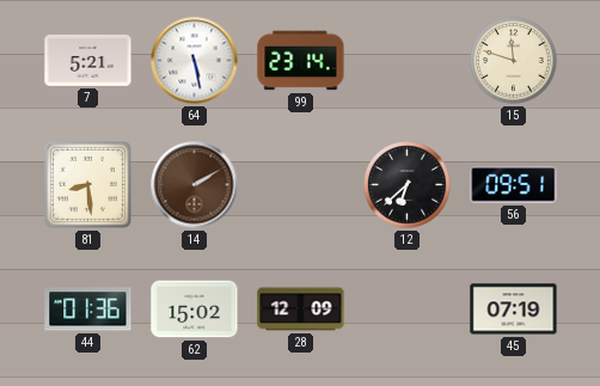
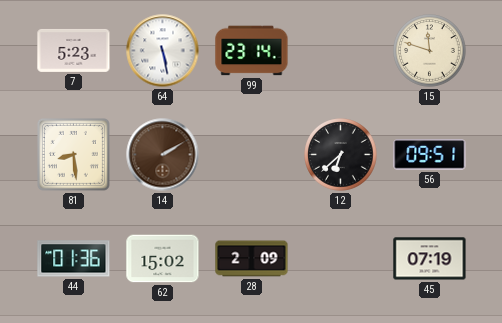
7: 5:21 -> 5:23 (74, 50)
28: 12:09 -> 2:09 (252, 259)
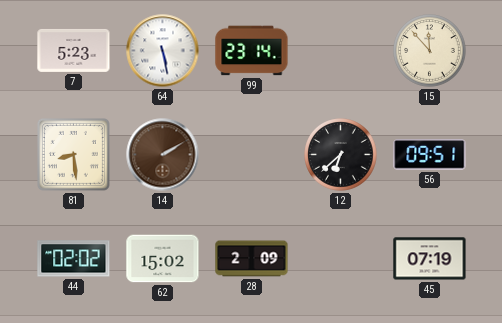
15: 11:48 -> 11:53 (430, 51)
44: 01:36 -> 02:02 (74, 259)
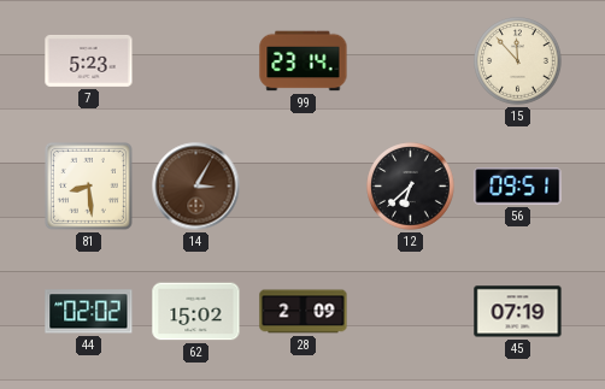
64: 5:28 -> none (163, 51)
14: 2:10 -> 3:05 (196, 187)
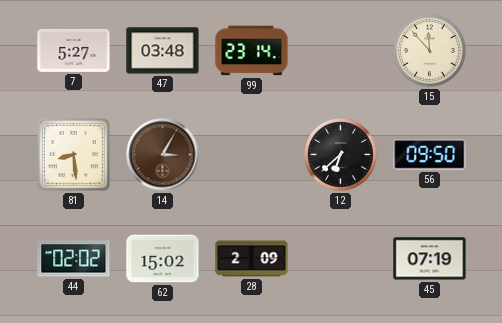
7: 5:23 -> 5:27 (74, 50)
47: none -> 03:48 (163, 51)
56: 09:51 -> 09:50 (430, 155)
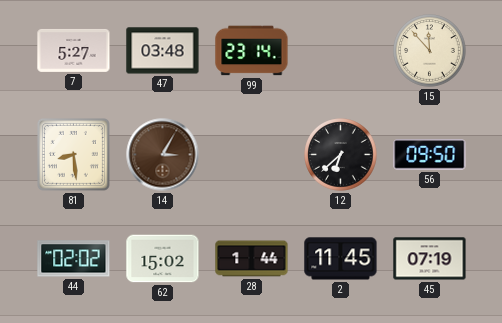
28: 2:09 -> 1:44 (252, 259)
2: none -> 11:45 (341, 259)
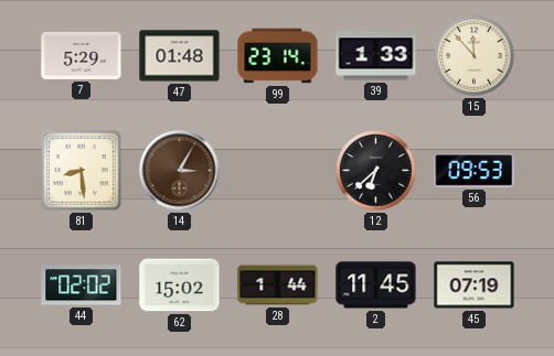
7: 5:27 -> 5:29 (82, 55)
47: 03:48 -> 01:48 (180, 56)
39: none -> 1:33 (376, 56)
56: 09:50 -> 09:53 (475, 171)
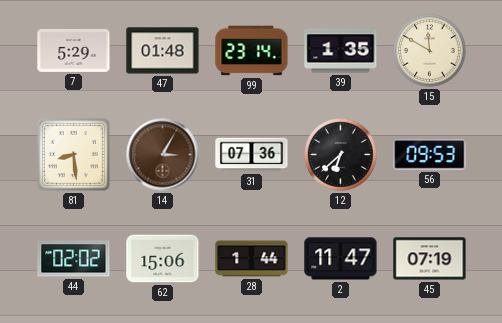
39: 1:33 -> 1:35 (341, 51)
15: 11:53 -> 11:50 (430, 51)
31: none -> 07:36 (252, 155)
62: 15:02 -> 15:06 (163, 259)
2: 11:45 -> 11:47 (341, 259)
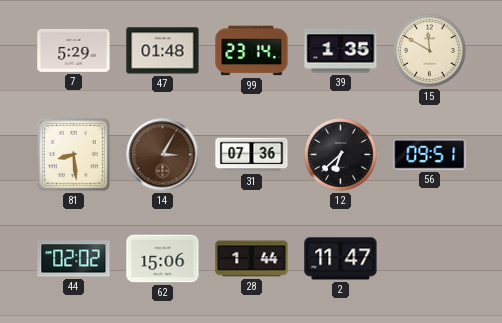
56: 09:53 -> 09:51 (430, 155)
45: 07:19 -> none (430, 259)
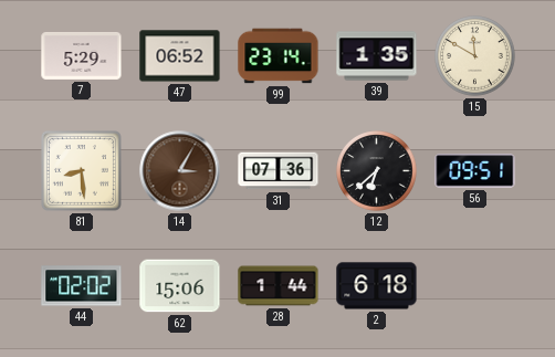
47: 01:48 -> 06:52 (180, 56)
2: 11:47 -> 6:18 (377, 286)
